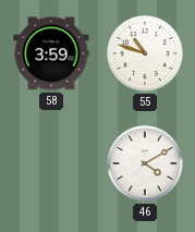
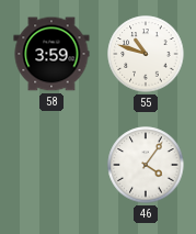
46: 4:10 -> 4:06 (146, 165)
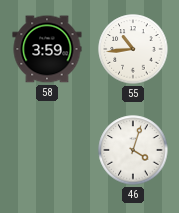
55: 10:48 -> 10:44 (133, 49)
46: 4:06 -> 4:03 (133, 150)
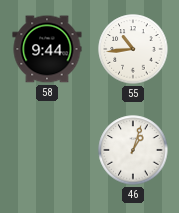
58: 3:59 -> 9:44 (47, 49)
46: 4:03 -> 1:03 (133, 150)
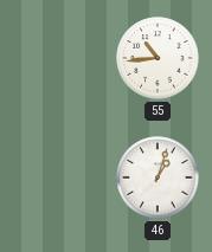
58: 9:44 -> none (47, 49)
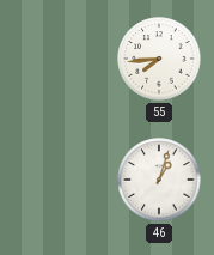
55: 10:44 -> 7:44 (159, 59)
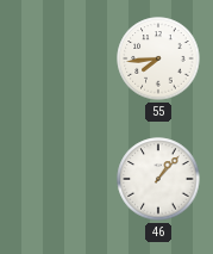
46: 1:03 -> 1:07 (158, 179)
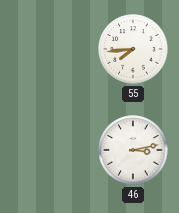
46: 1:07 -> 3:13 (133, 150)
